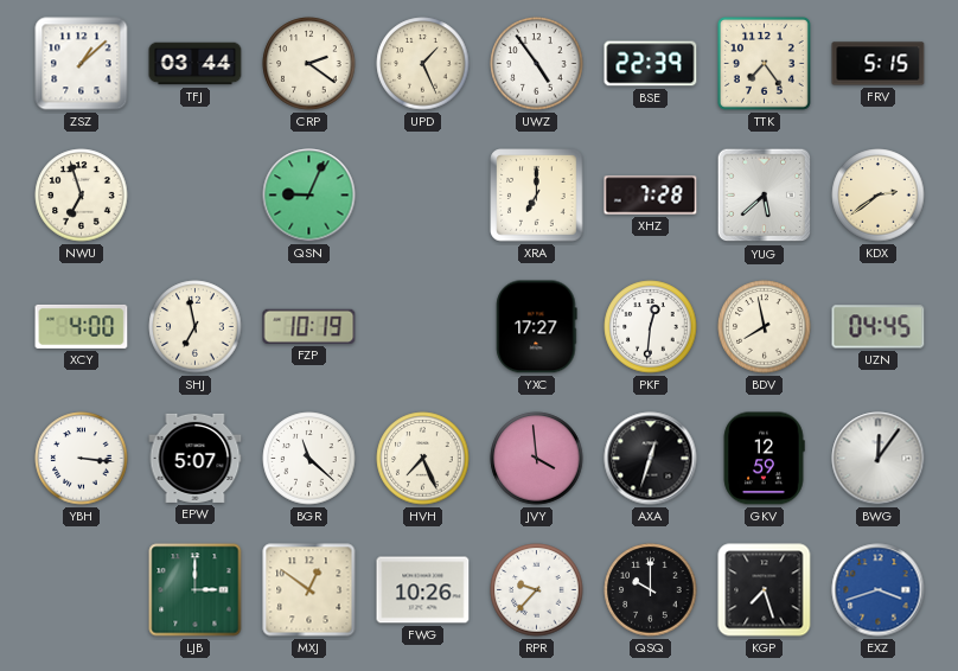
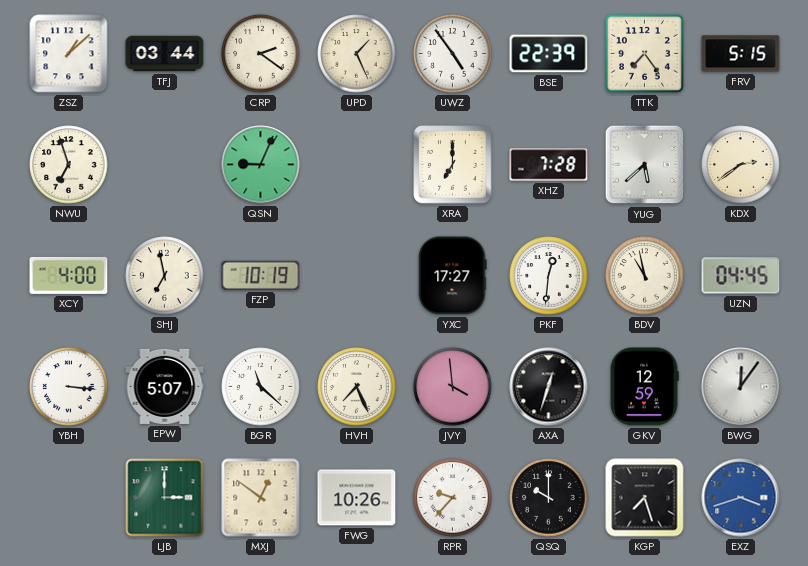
BDV: 7:58 -> 10:58 (645, 276)
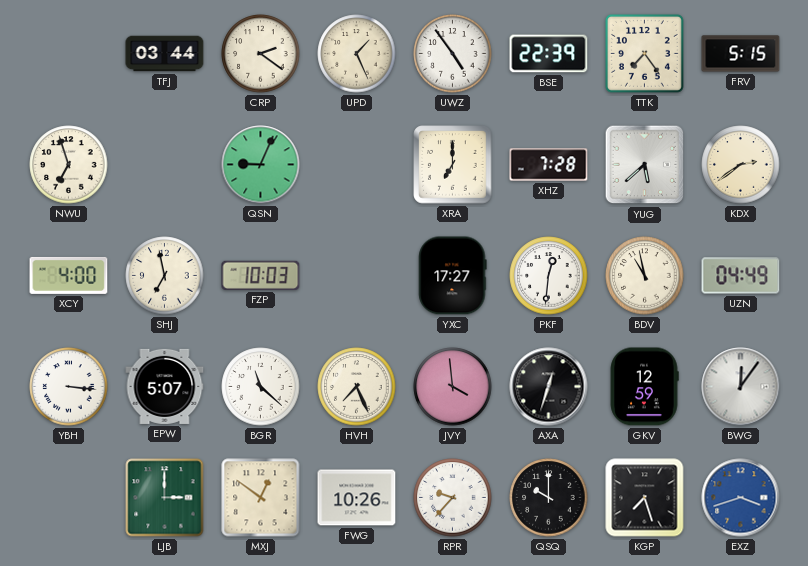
ZSZ: 1:08 -> none (69, 54)
FZP: 10:19 -> 10:03 (261, 275)
UZN: 04:45 -> 04:49 (741, 276)
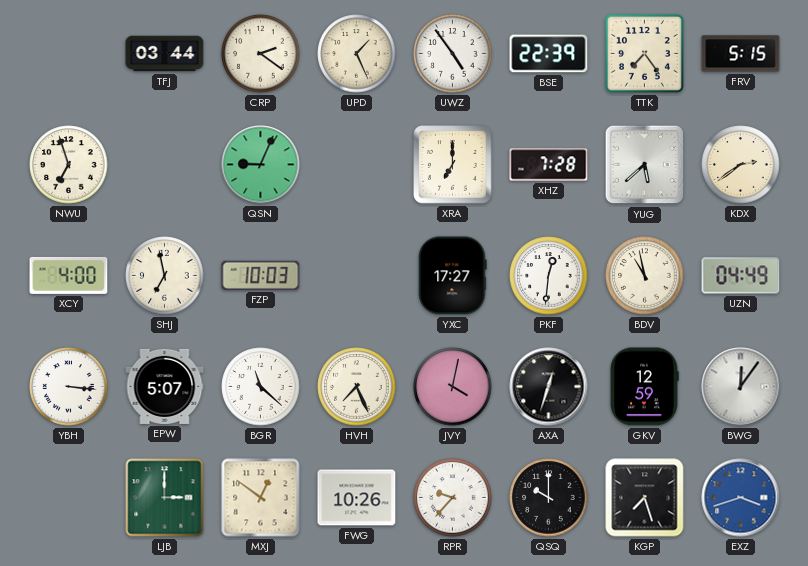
JVY: 3:59 -> 4:02 (453, 387)
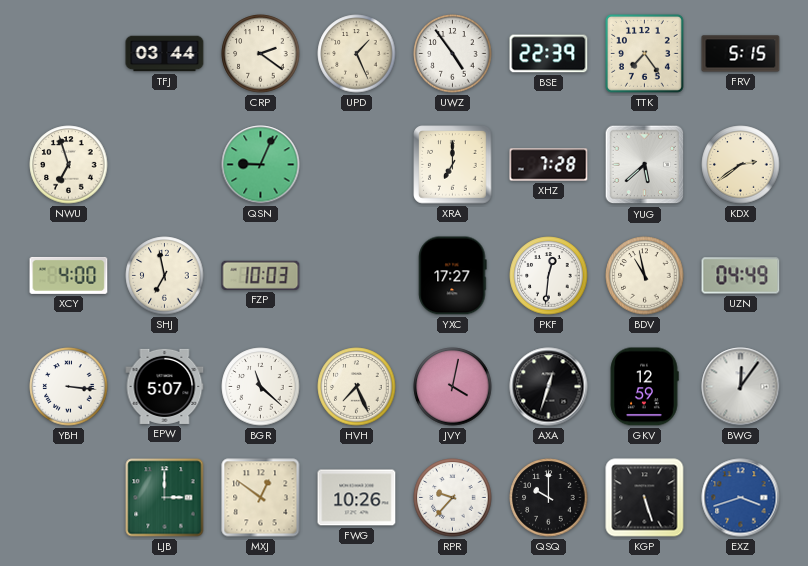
KGP: 7:27 -> 5:27 (645, 498)
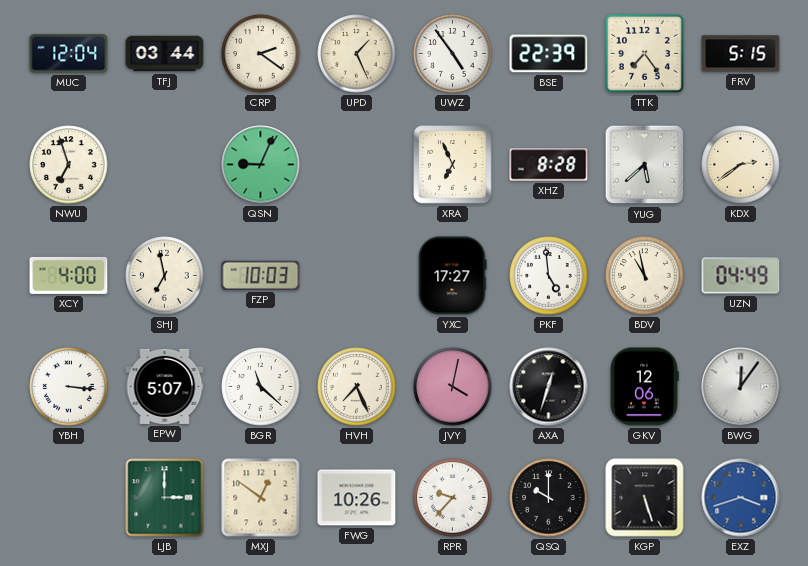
MUC: none -> 12:04 (69, 54)
XRA: 7:00 -> 6:56 (453, 165)
XHZ: 7:28 -> 8:28 (549, 165)
PKF: 12:31 -> 4:59 (549, 276)
GKV: 12:59 -> 12:06 (644, 387)
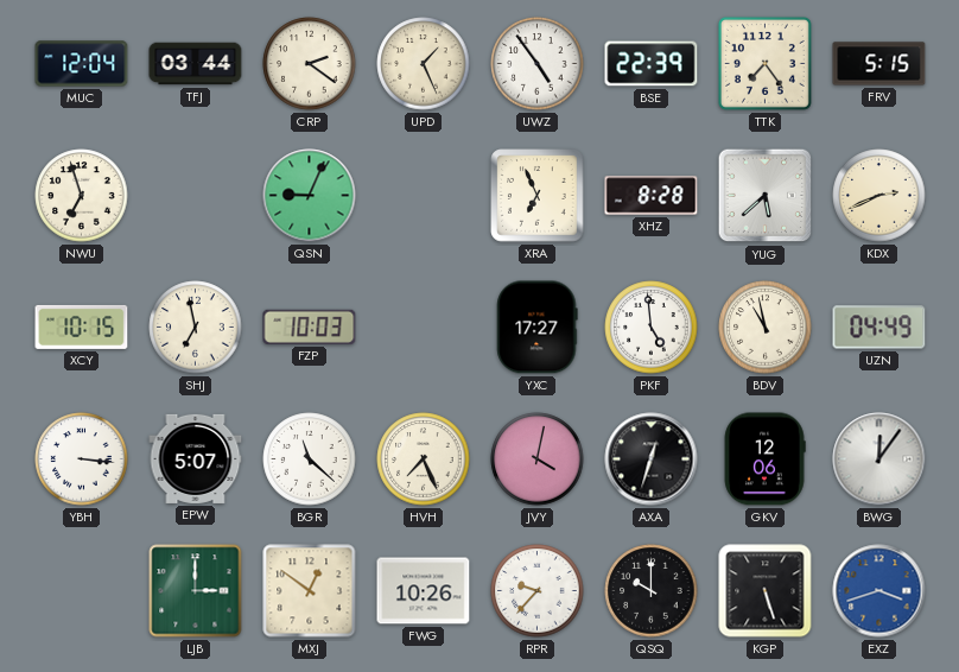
KDX: 2:39 -> 2:41 (879, 196)
XCY: 4:00 -> 10:15 (82, 327)
